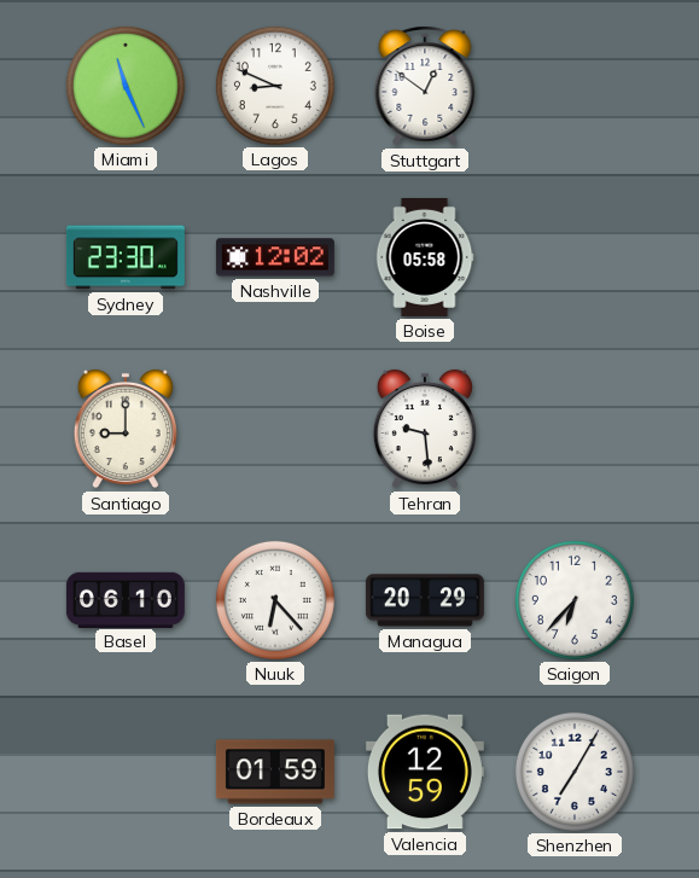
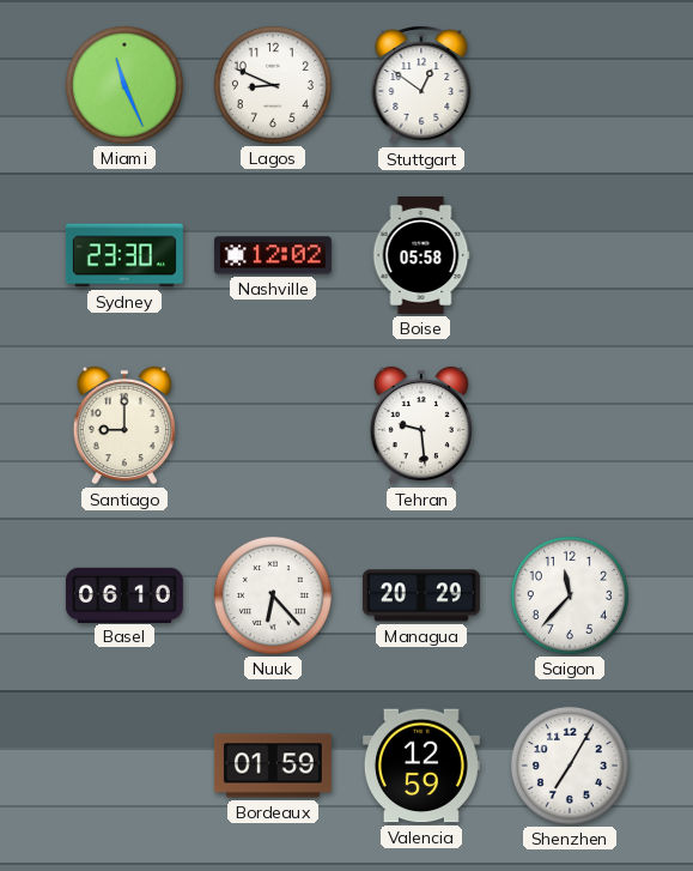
Saigon: 6:37 -> 11:37 (570, 595)
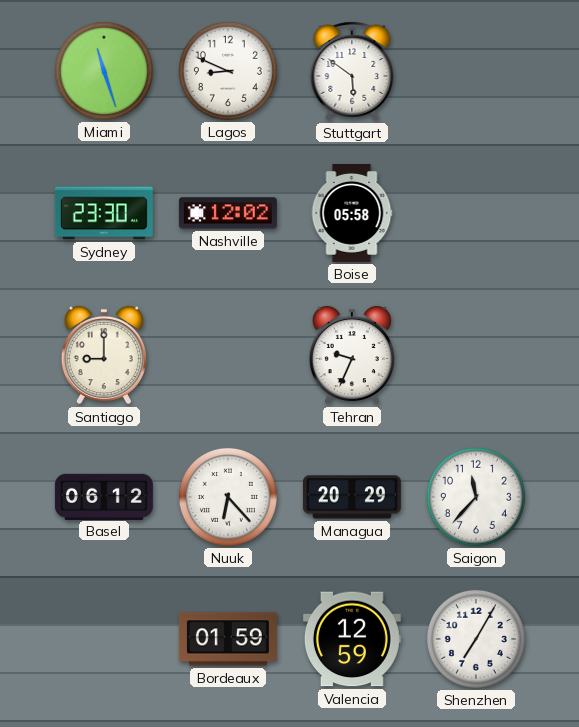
Miami: 11:26 -> 11:27 (104, 71)
Stuttgart: 12:51 -> 5:51 (352, 71)
Tehran: 9:29 -> 9:34 (352, 355)
Basel: 06:10 -> 06:12 (104, 496)
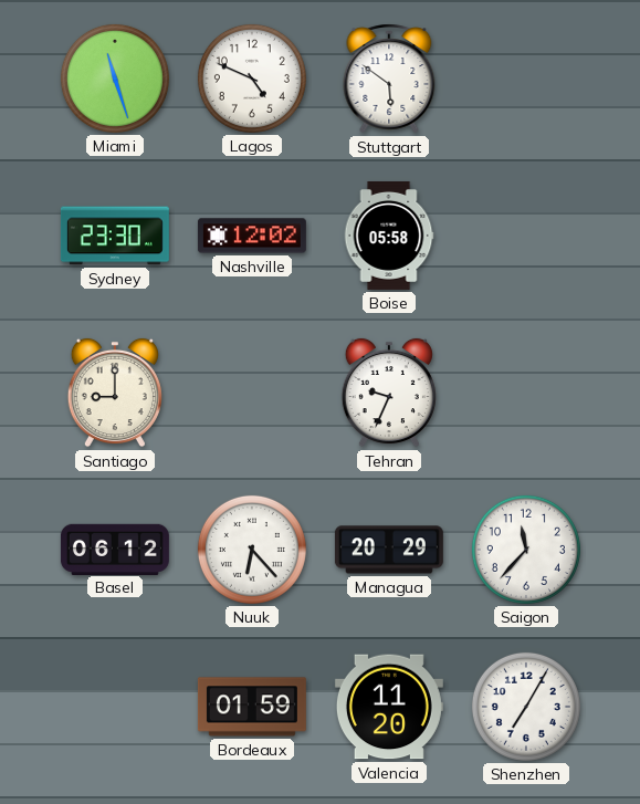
Lagos: 8:49 -> 4:49 (252, 79)
Valencia: 12:59 -> 11:20 (389, 707)
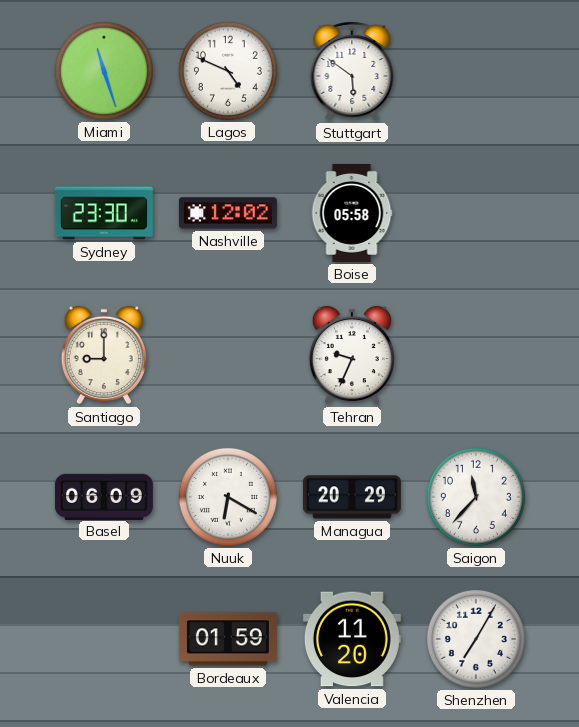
Basel: 06:12 -> 06:09 (104, 496)
Nuuk: 6:23 -> 6:20 (228, 497)
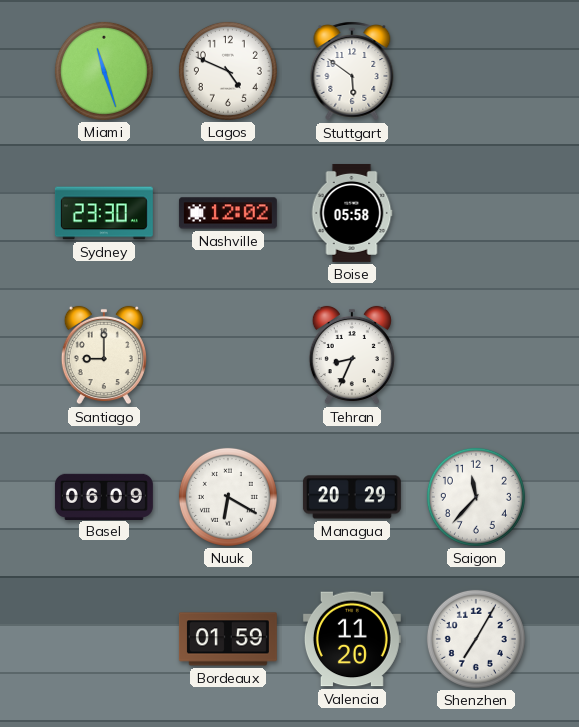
Tehran: 9:34 -> 8:34 (352, 355)
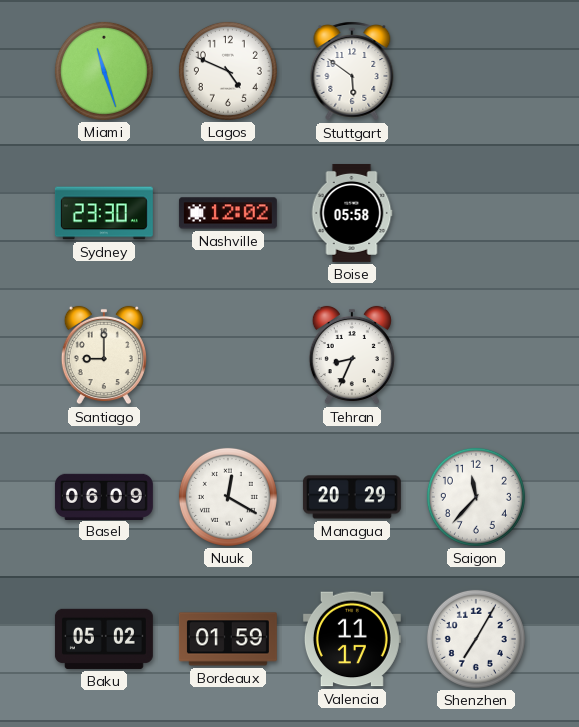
Nuuk: 6:20 -> 12:20 (228, 497)
Baku: none -> 05:02 (104, 639)
Valencia: 11:20 -> 11:17 (352, 639)
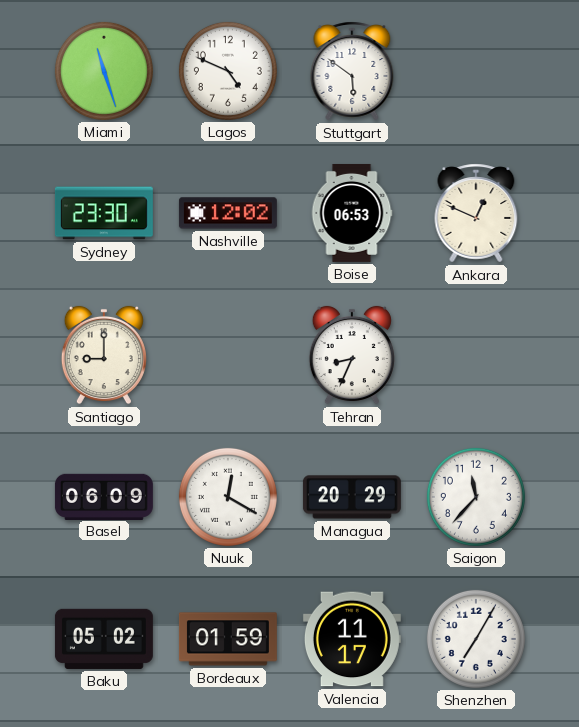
Boise: 05:58 -> 06:53 (352, 213)
Ankara: none -> 12:49 (476, 213)
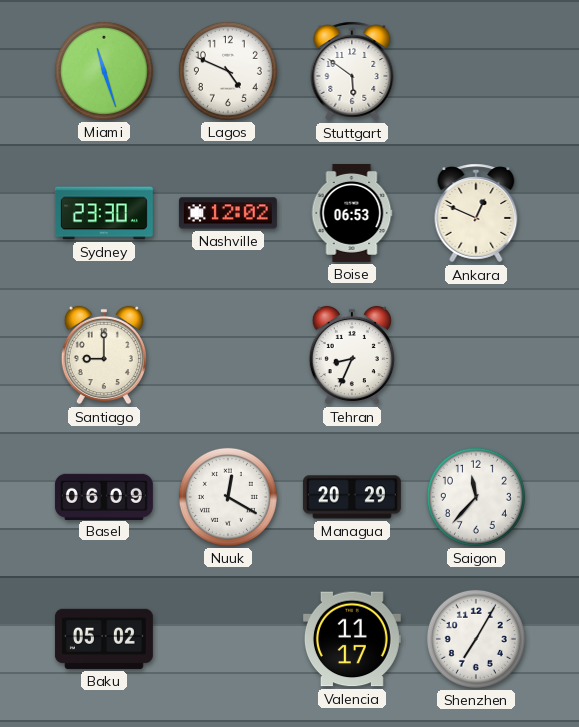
Bordeaux: 01:59 -> none (228, 639)
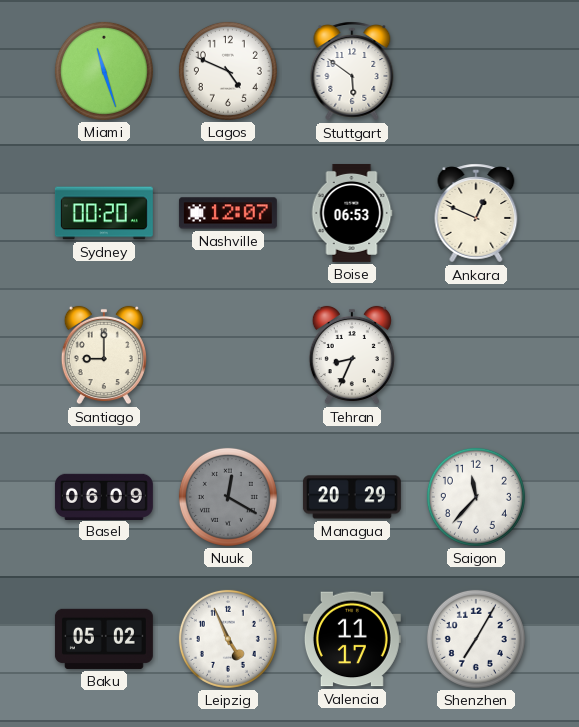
Sydney: 23:30 -> 00:20 (104, 213)
Nashville: 12:02 -> 12:07 (228, 213)
Nuuk dial: white -> grey (228, 497)
Leipzig: none -> 4:56 (228, 639)
